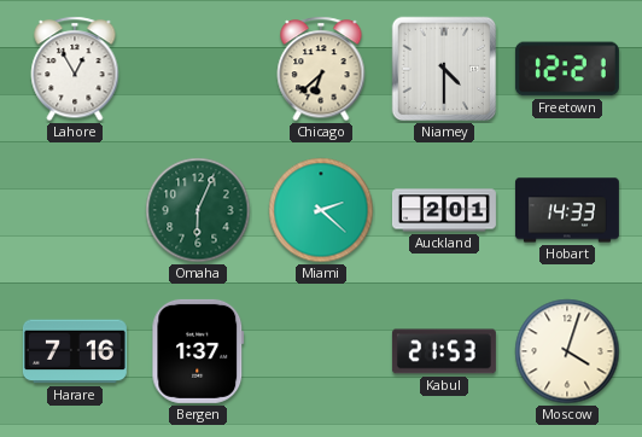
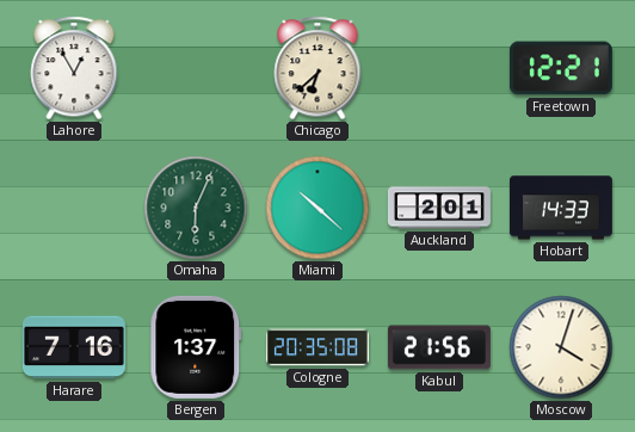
Niamey: 4:30 -> none (444, 69)
Miami: 2:22 -> 10:22 (317, 208)
Cologne: none -> 20:35 (317, 347)
Kabul: 21:53 -> 21:56 (439, 347)
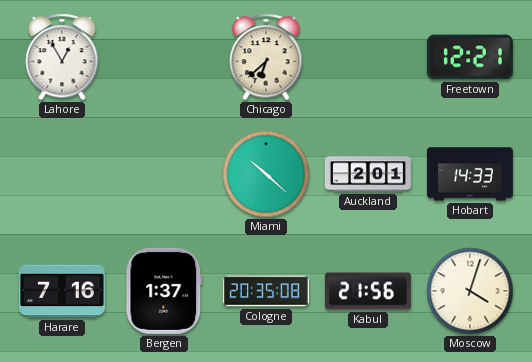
Omaha: 6:04 -> none (196, 208)
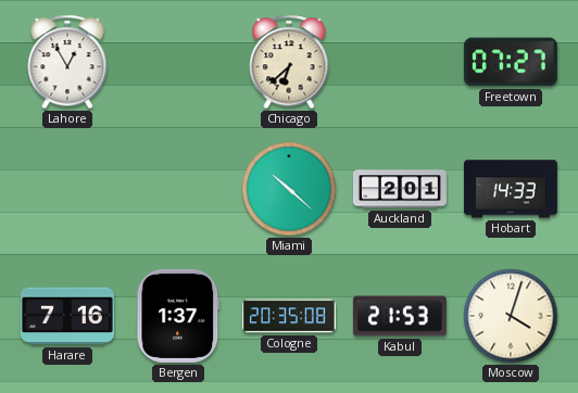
Freetown: 12:21 -> 07:27 (511, 62)
Kabul: 21:56 -> 21:53 (400, 316)
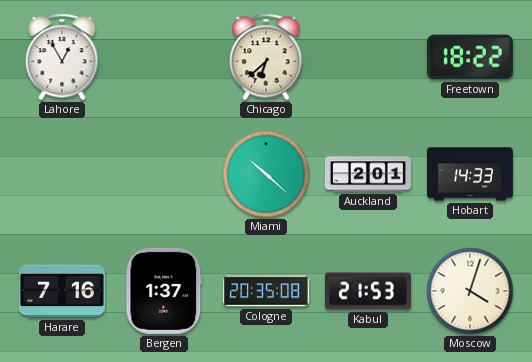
Freetown: 07:27 -> 18:22 (470, 57)
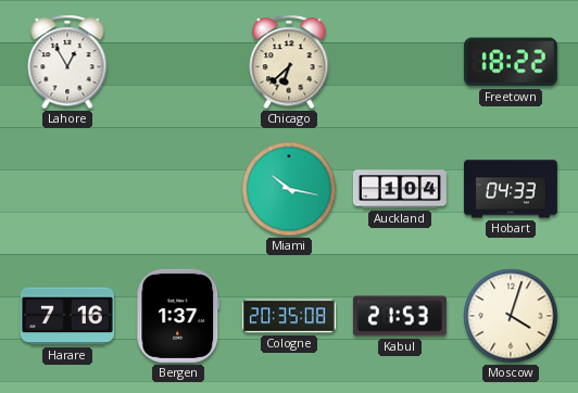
Miami: 10:22 -> 10:17 (289, 189)
Auckland: 2:01 -> 1:04 (400, 189)
Hobart: 14:33 -> 04:33 (511, 189)
